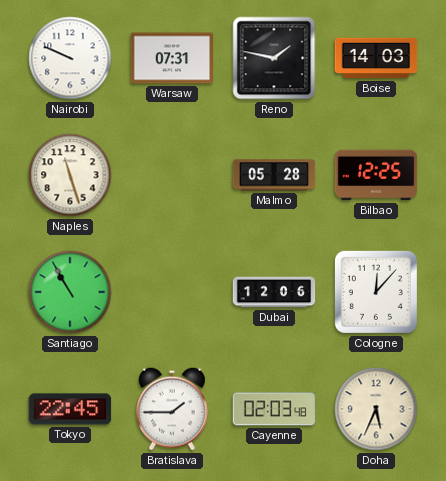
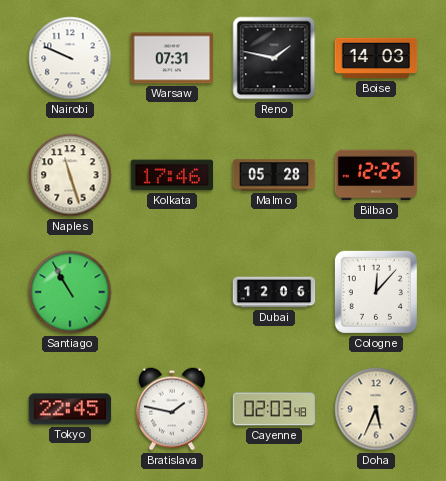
Kolkata: none -> 17:46 (172, 175)
Bratislava: 1:45 -> 1:47 (172, 409)
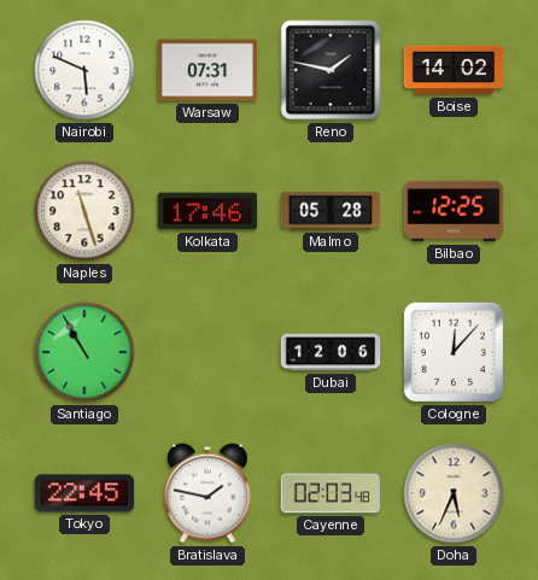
Nairobi: 9:49 -> 5:49 (84, 70)
Boise: 14:03 -> 14:02 (454, 70)
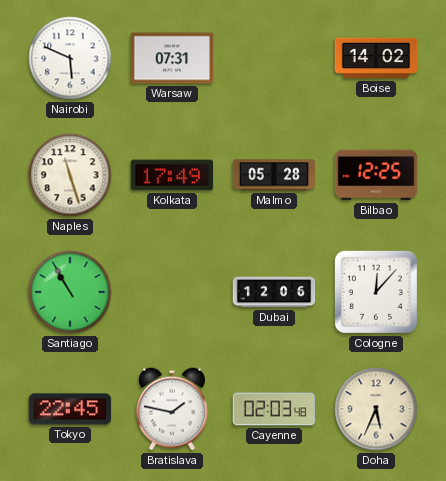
Reno: 1:47 -> none (331, 70)
Kolkata: 17:46 -> 17:49 (172, 175)
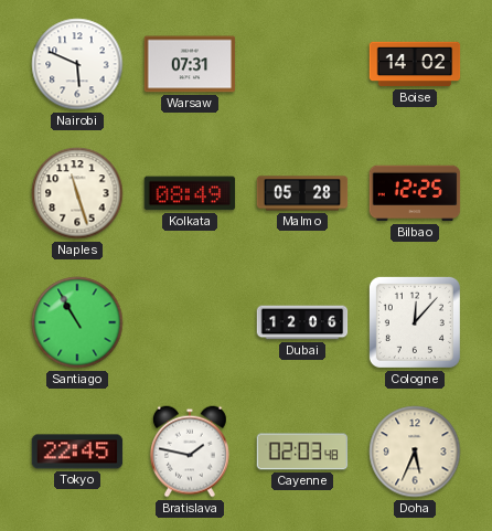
Kolkata: 17:49 -> 08:49 (190, 193)
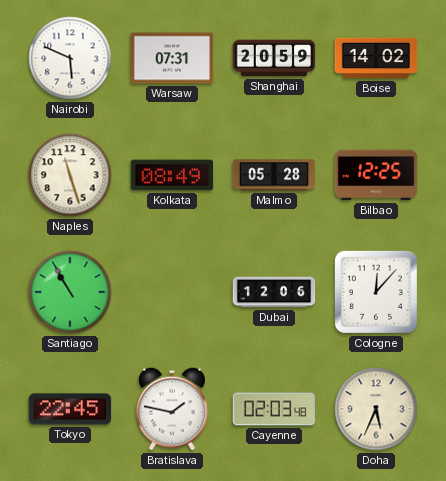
Shanghai: none -> 20:59 (274, 58)
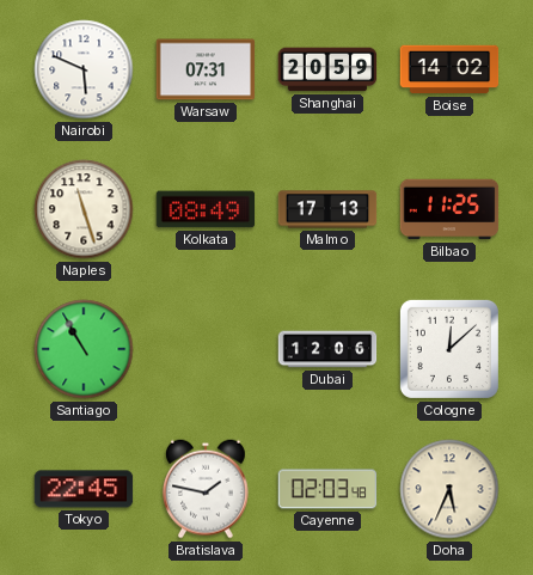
Malmo: 05:28 -> 17:13 (327, 209)
Bilbao: 12:25 -> 11:25 (449, 209)
Cologne: 12:07 -> 12:08 (449, 349)
